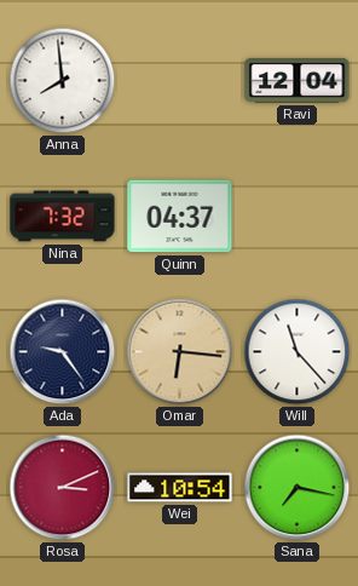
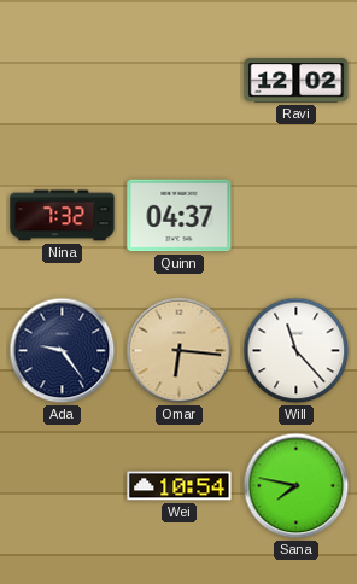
Anna: 7:59 -> none (63, 81)
Ravi: 12:04 -> 12:02 (297, 81)
Rosa: 3:11 -> none (63, 488)
Sana: 7:17 -> 7:47 (297, 486)
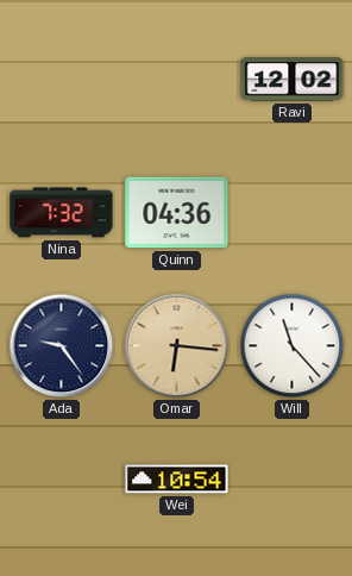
Quinn: 04:37 -> 04:36 (177, 213)
Sana: 7:47 -> none (297, 486)
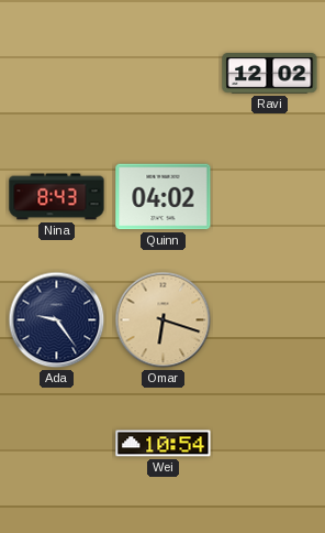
Nina: 7:32 -> 8:43 (57, 197)
Quinn: 04:36 -> 04:02 (164, 197)
Omar: 6:16 -> 6:18 (164, 320)
Will: 11:23 -> none (293, 346)
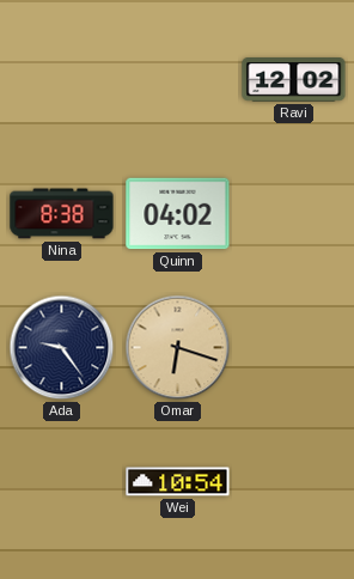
Nina: 8:43 -> 8:38 (62, 214)
